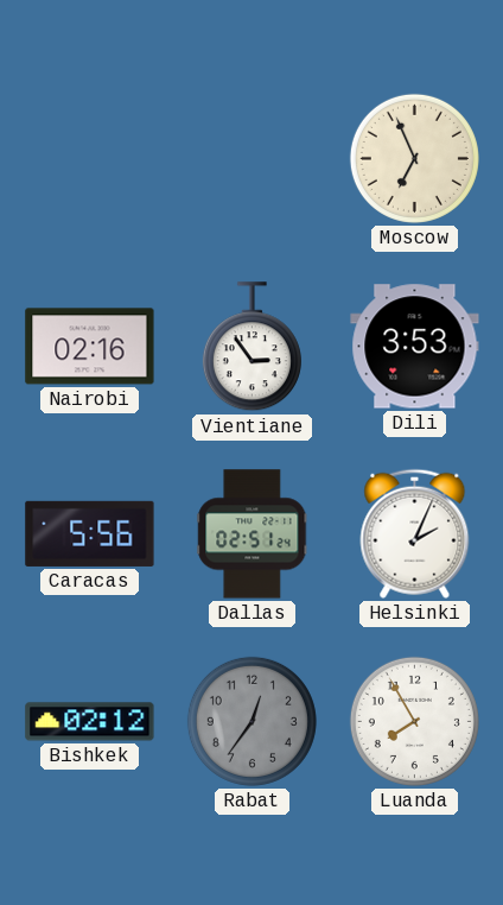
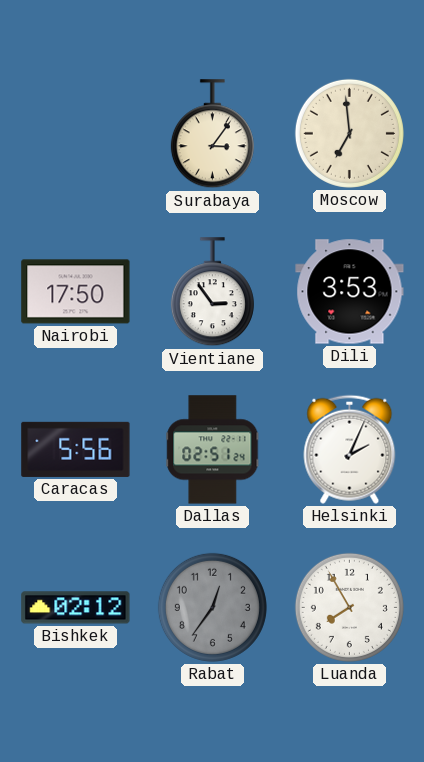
Surabaya: none -> 3:06 (212, 134)
Moscow: 6:56 -> 6:59 (349, 133)
Nairobi: 02:16 -> 17:50 (76, 292)
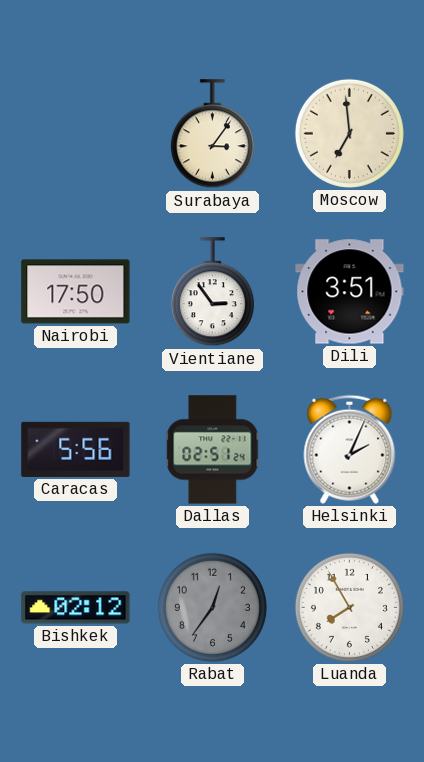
Dili: 3:53 -> 3:51 (350, 292)
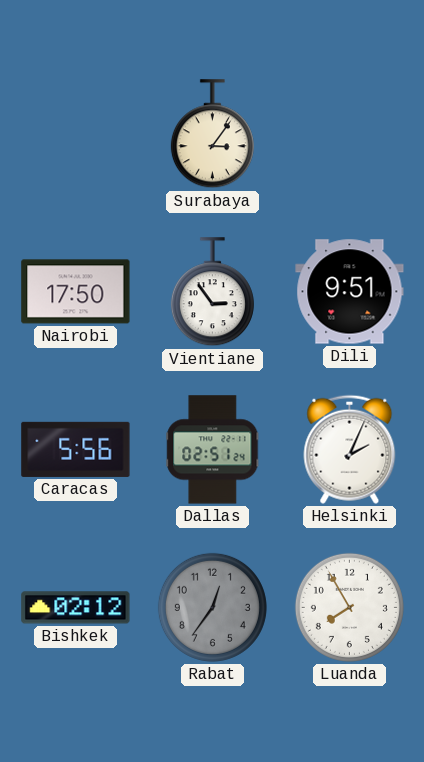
Moscow: 6:59 -> none (349, 133)
Dili: 3:51 -> 9:51 (350, 292)
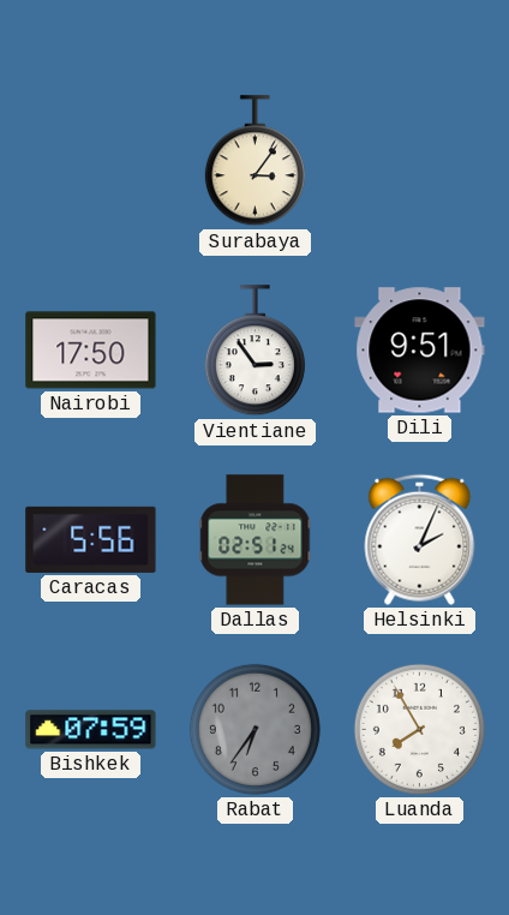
Bishkek: 02:12 -> 07:59 (91, 730)
Rabat: 12:36 -> 6:36 (254, 729)
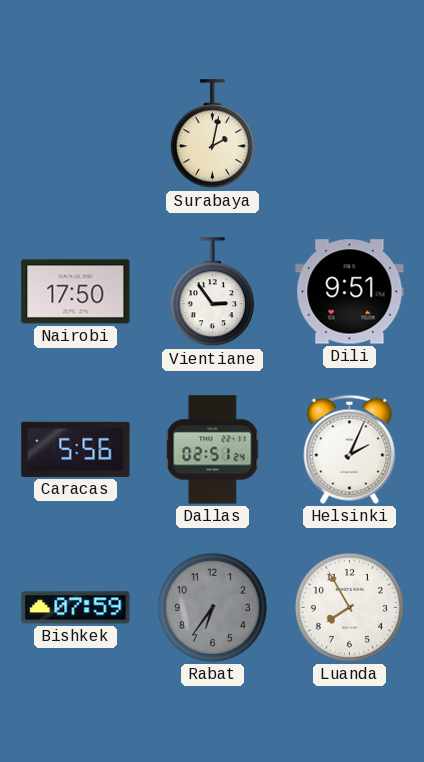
Surabaya: 3:06 -> 2:02 (212, 134)
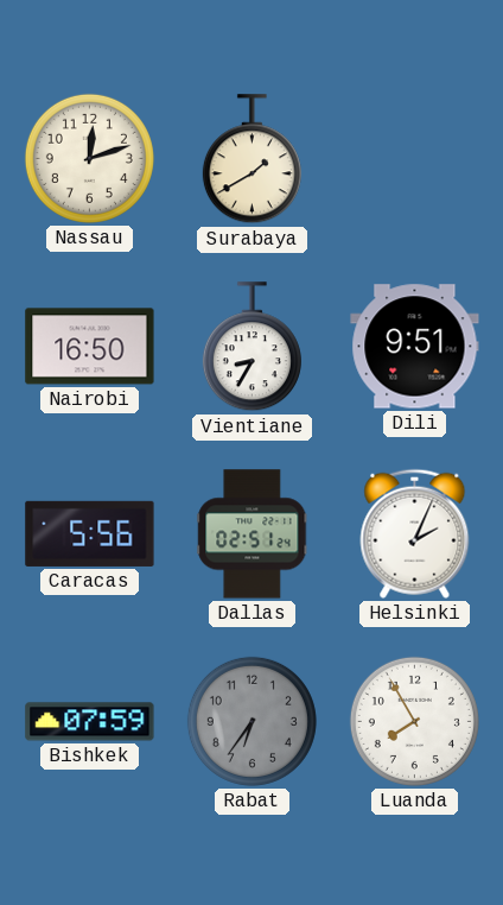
Nassau: none -> 12:12 (89, 158)
Surabaya: 2:02 -> 1:40 (251, 159)
Nairobi: 17:50 -> 16:50 (90, 347)
Vientiane: 2:54 -> 8:35 (251, 347)
